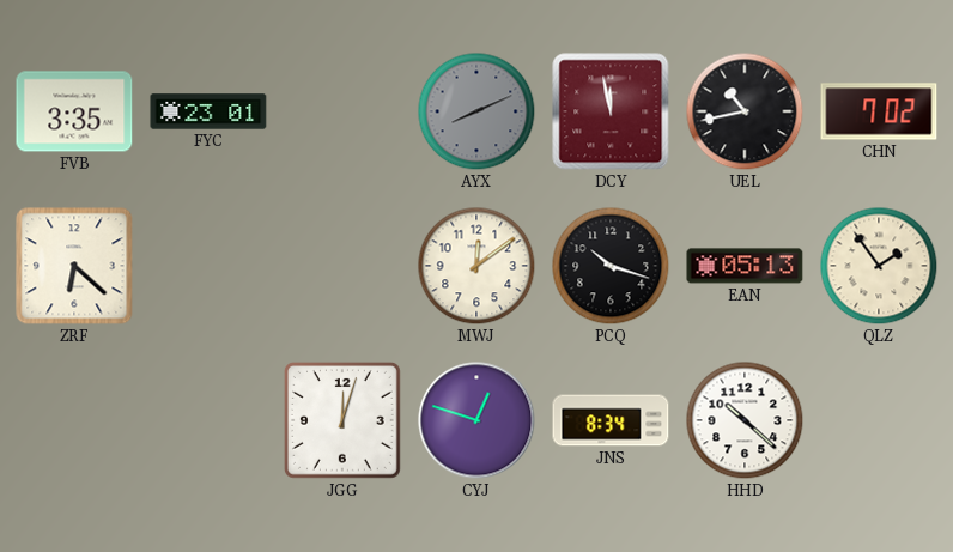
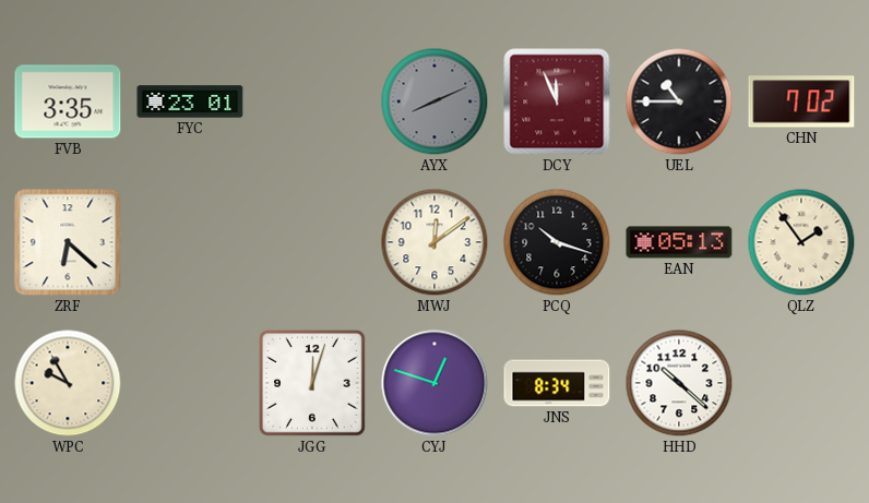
DCY: 11:58 -> 11:56 (557, 101)
UEL: 10:43 -> 10:45 (679, 101)
WPC: none -> 9:55 (68, 383)
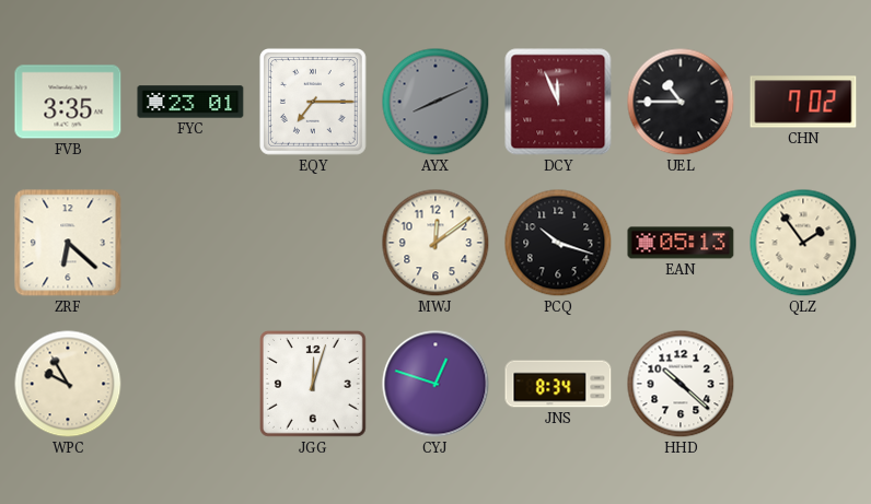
EQY: none -> 7:15 (313, 102)
